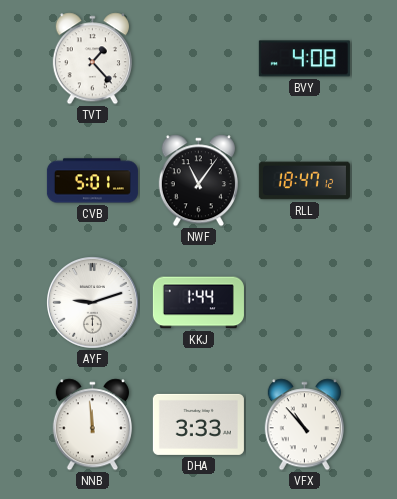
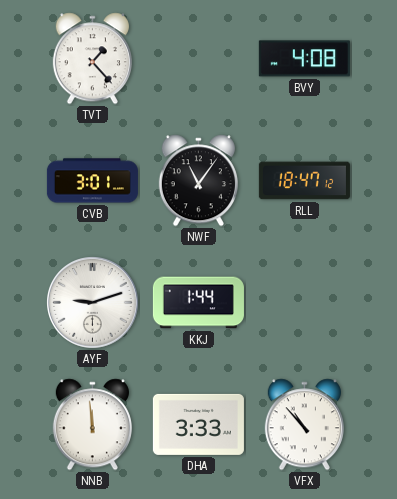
CVB: 5:01 -> 3:01 (92, 181)
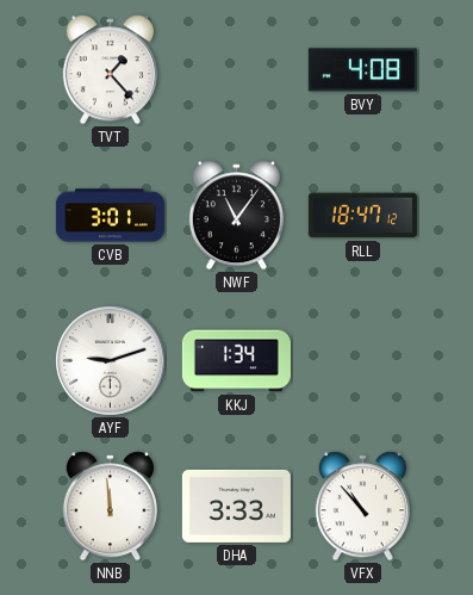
KKJ: 1:44 -> 1:34 (236, 361)
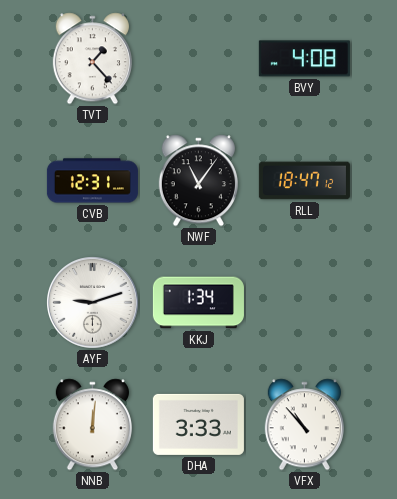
CVB: 3:01 -> 12:31 (92, 181)
NNB: 11:59 -> 12:01 (92, 425)
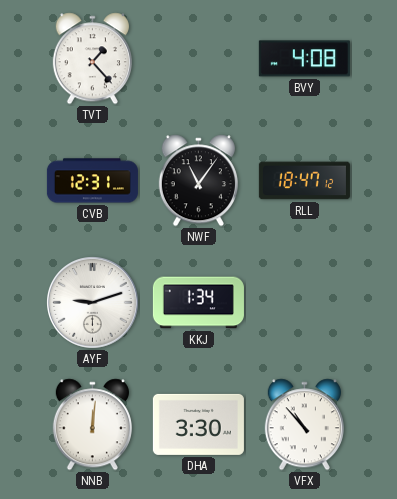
DHA: 3:33 -> 3:30 (198, 424)
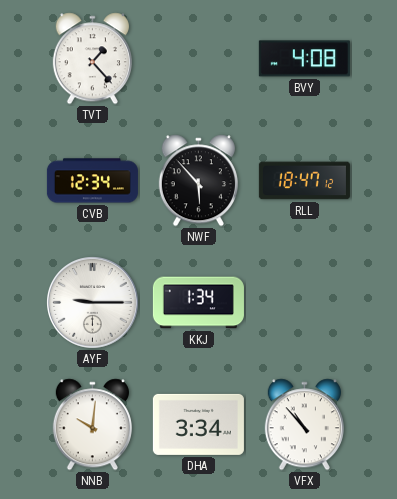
CVB: 12:31 -> 12:34 (92, 181)
NWF: 11:06 -> 5:53 (198, 181)
AYF: 9:12 -> 9:15 (93, 303)
NNB: 12:01 -> 10:01 (92, 425)
DHA: 3:30 -> 3:34 (198, 424)
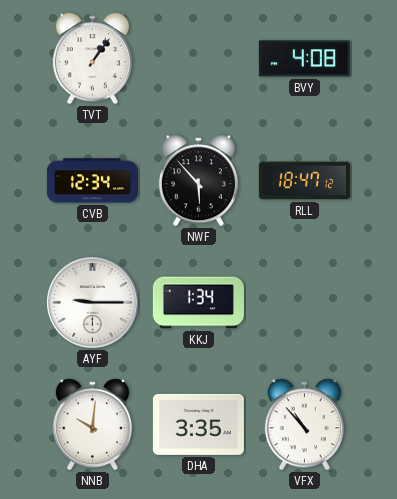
TVT: 1:23 -> 1:06 (92, 59)
DHA: 3:34 -> 3:35 (198, 424)
